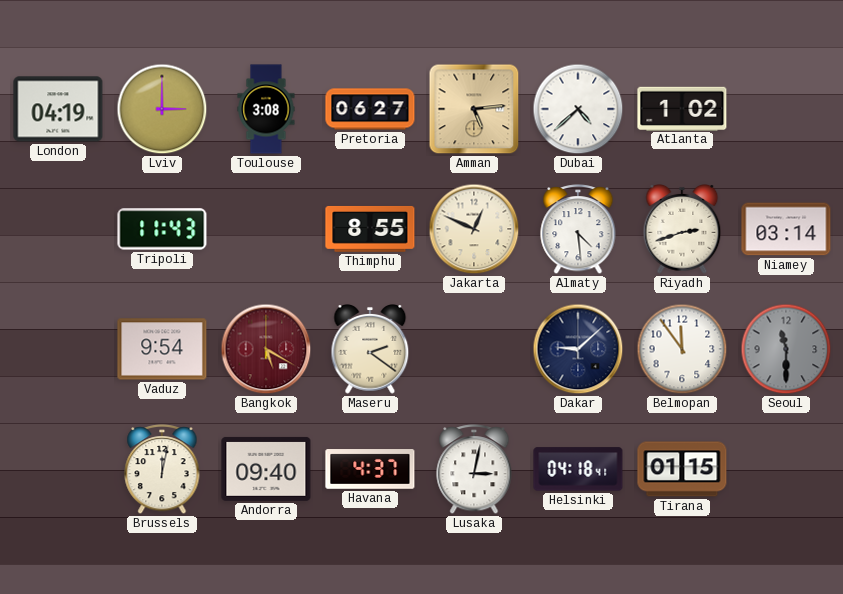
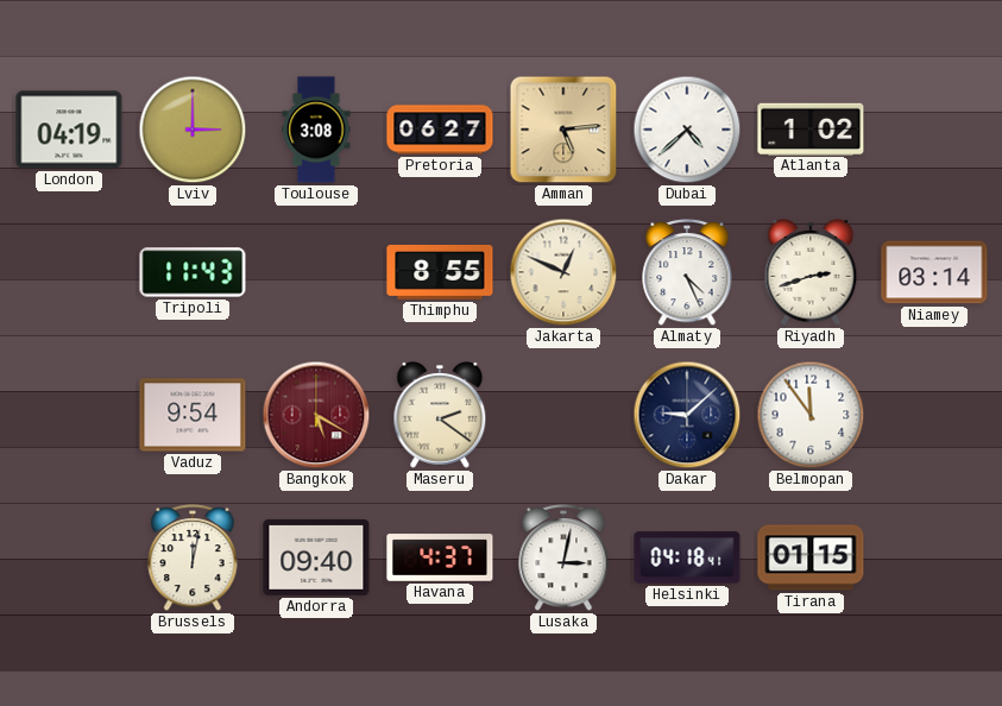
Almaty: 4:29 -> 4:26 (687, 273)
Seoul: 11:30 -> none (786, 349)
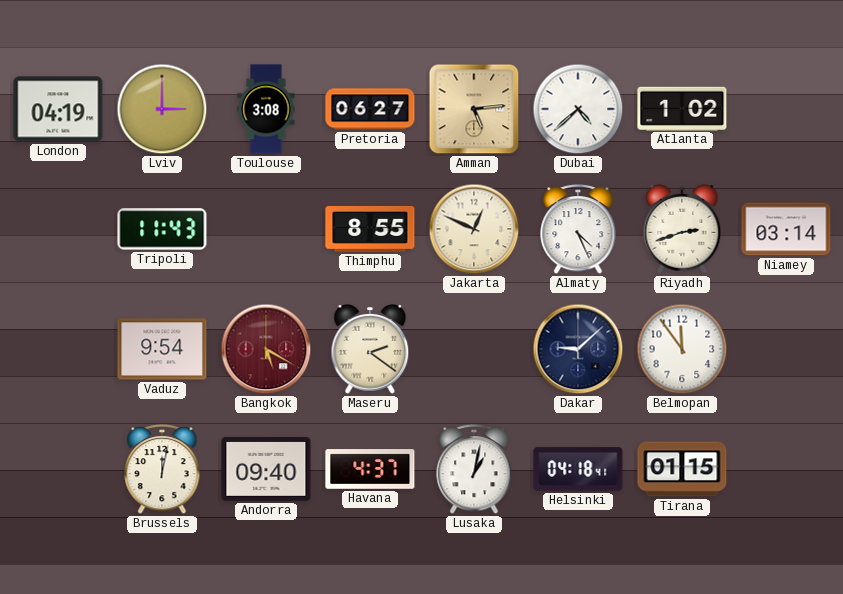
Lusaka: 3:02 -> 1:02 (474, 470)
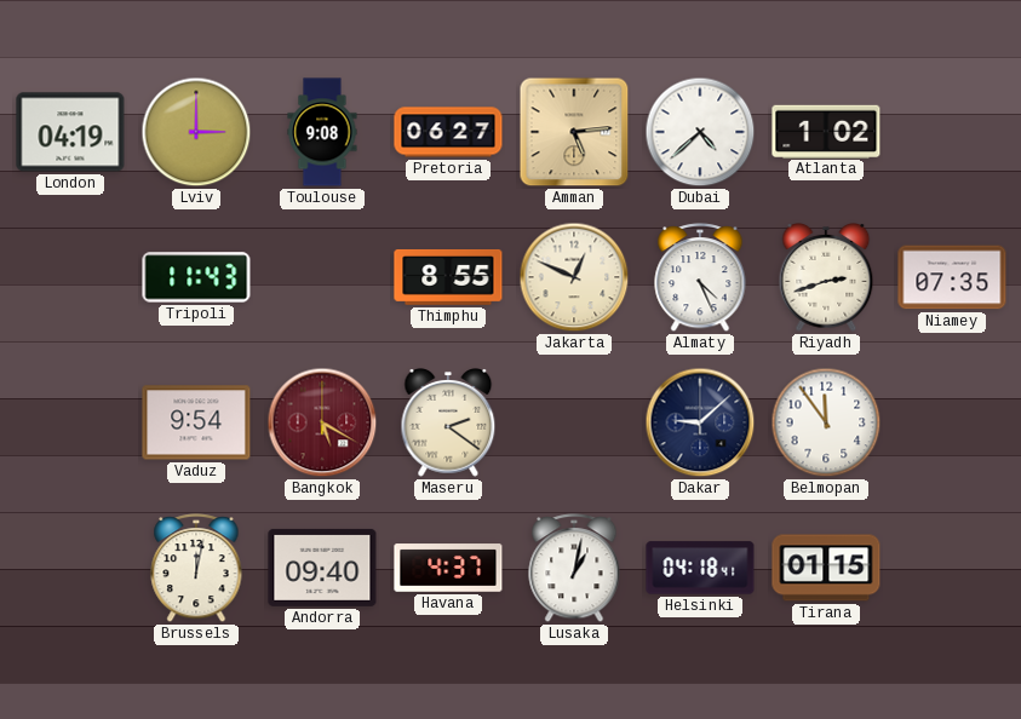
Toulouse: 3:08 -> 9:08 (322, 132)
Niamey: 03:14 -> 07:35 (952, 277)
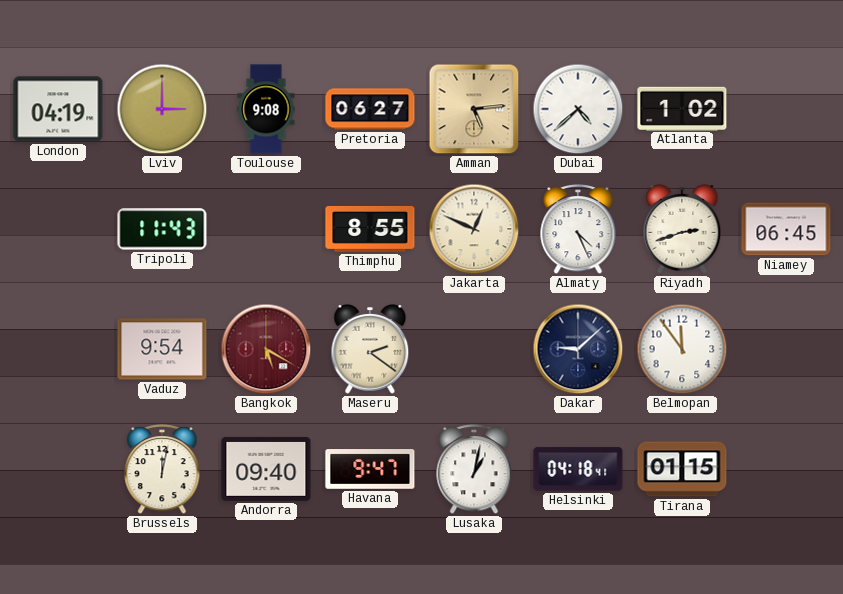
Niamey: 07:35 -> 06:45 (786, 229)
Havana: 4:37 -> 9:47 (370, 469)
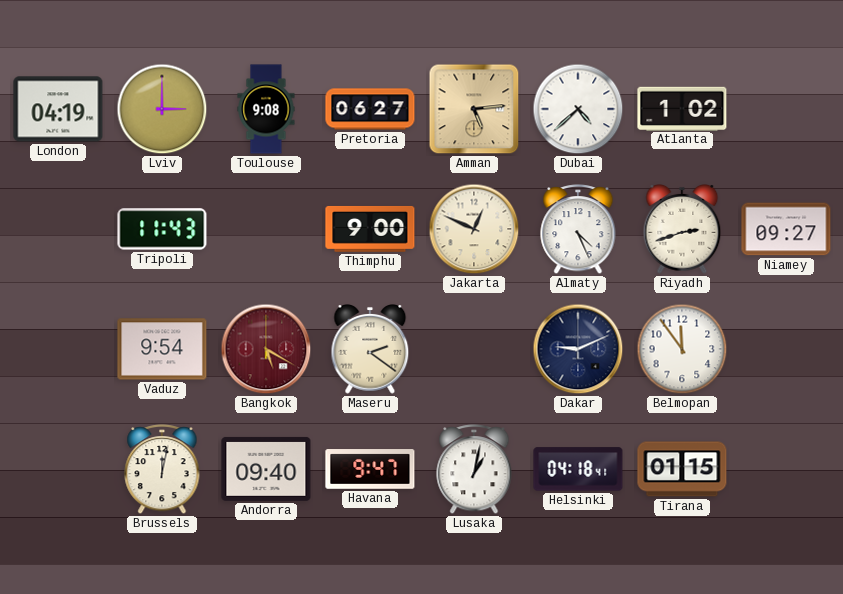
Thimphu: 8:55 -> 9:00 (370, 229)
Niamey: 06:45 -> 09:27 (786, 229)
Dakar: 9:08 -> 9:11 (578, 349)
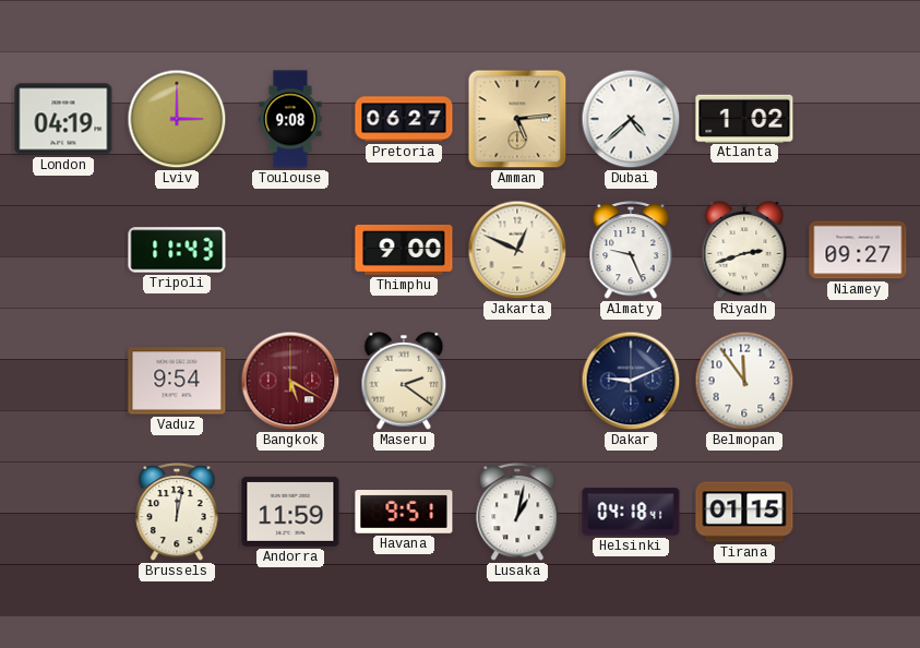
Almaty: 4:26 -> 9:26 (631, 251)
Andorra: 09:40 -> 11:59 (290, 512)
Havana: 9:47 -> 9:51 (404, 512)
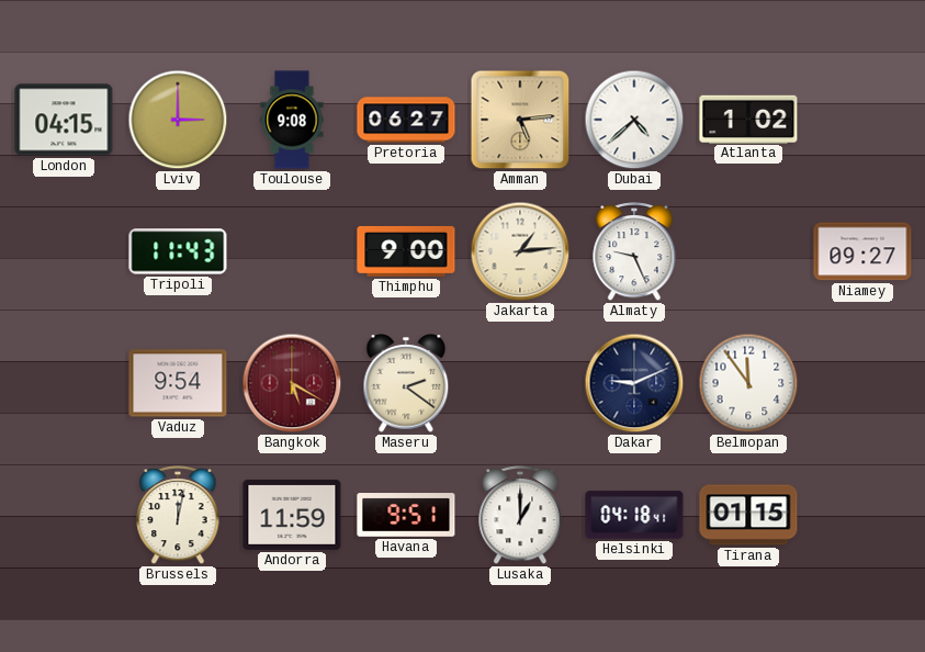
London: 04:19 -> 04:15 (64, 120)
Jakarta: 12:49 -> 1:14 (520, 251)
Riyadh: 2:42 -> none (744, 251)
Lusaka: 1:02 -> 1:00 (520, 516)
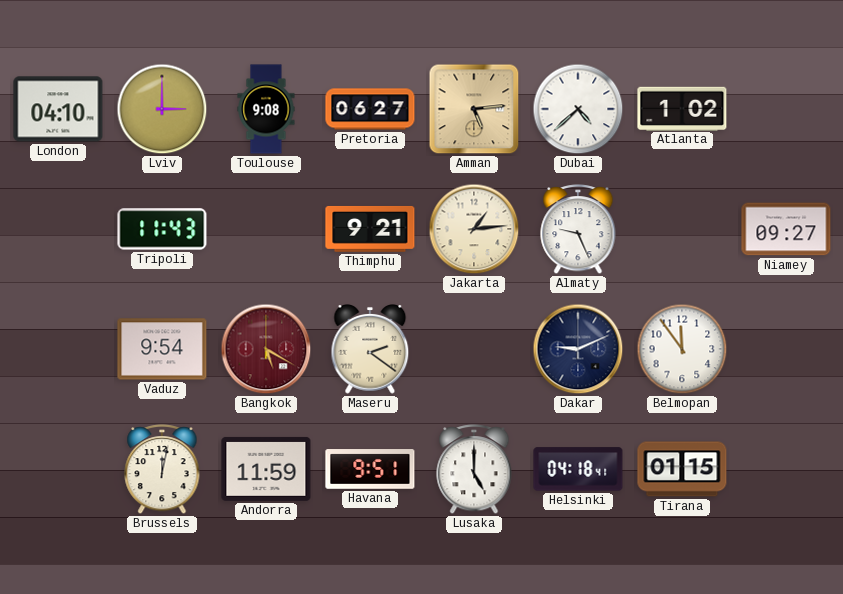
London: 04:15 -> 04:10 (58, 109)
Thimphu: 9:00 -> 9:21 (370, 229)
Lusaka: 1:00 -> 5:00 (474, 470)
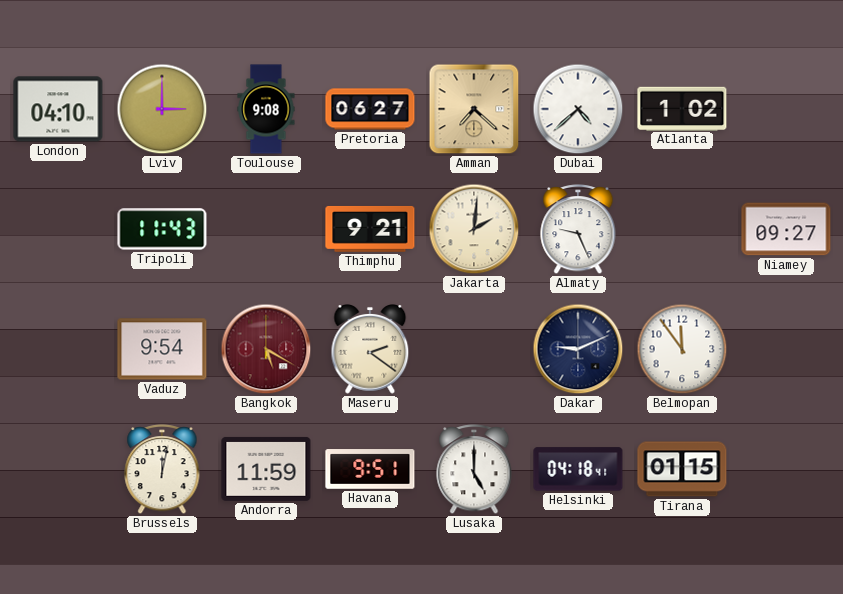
Amman: 5:14 -> 7:22 (474, 109)
Jakarta: 1:14 -> 2:01 (474, 229)
